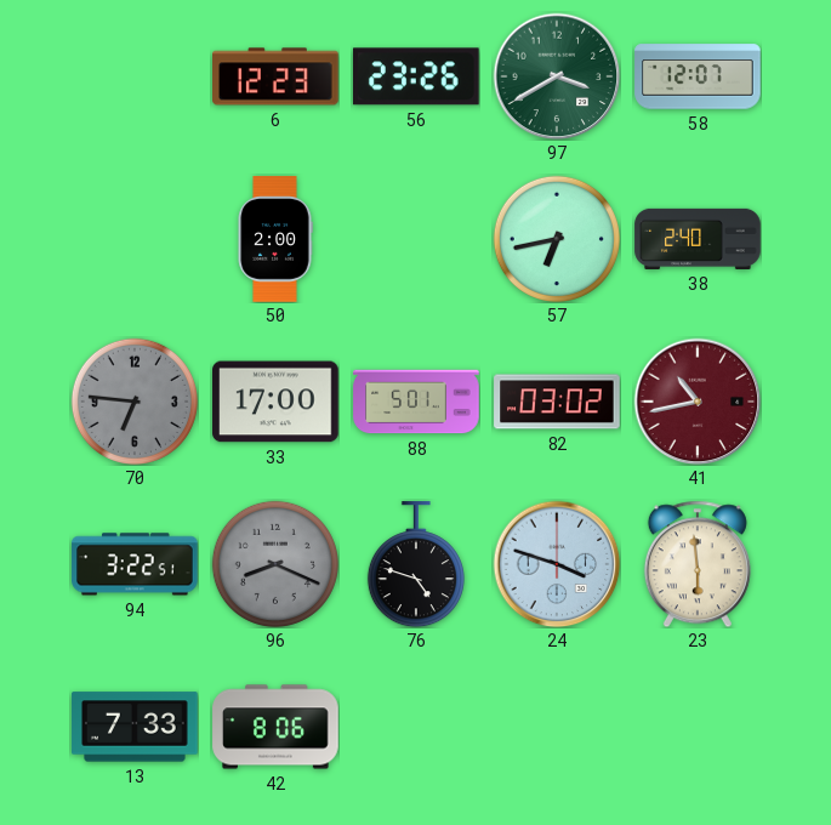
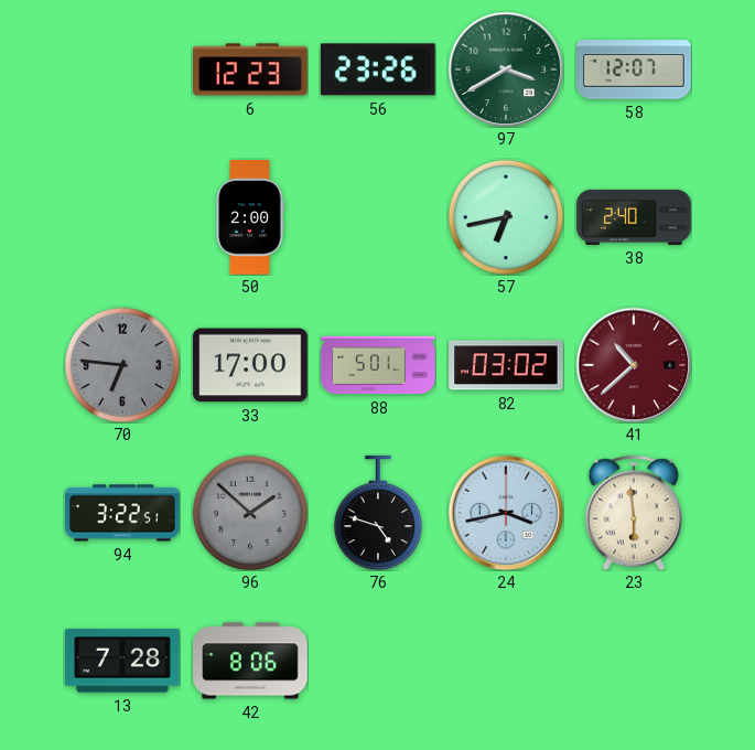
41: 10:43 -> 10:38 (634, 365)
96: 8:19 -> 1:52 (250, 513)
24: 3:48 -> 3:43 (506, 513)
13: 7:33 -> 7:28 (122, 661)
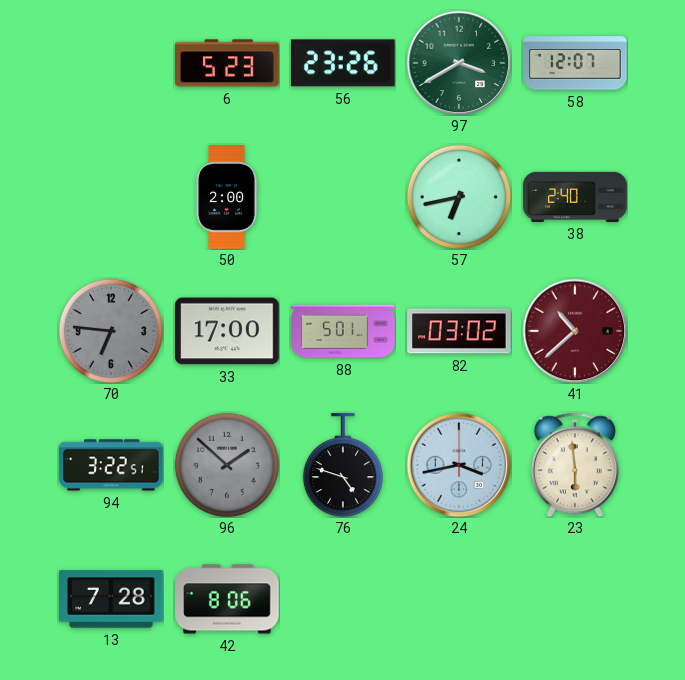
6: 12:23 -> 5:23 (227, 63)
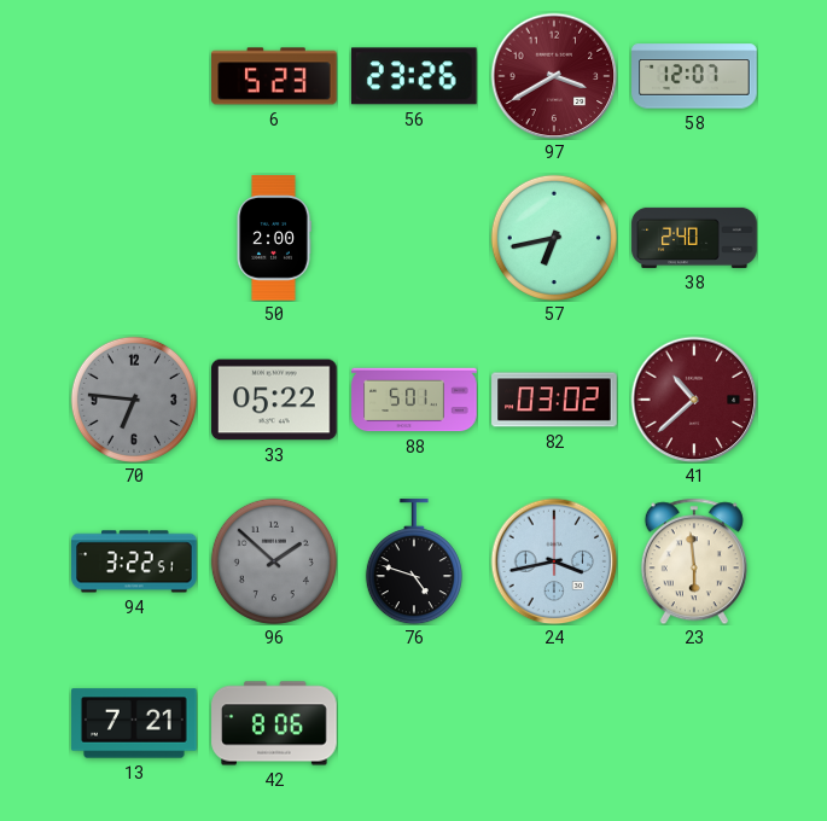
97 dial: green -> burgundy (554, 76)
33: 17:00 -> 05:22 (274, 400)
13: 7:28 -> 7:21 (134, 723)
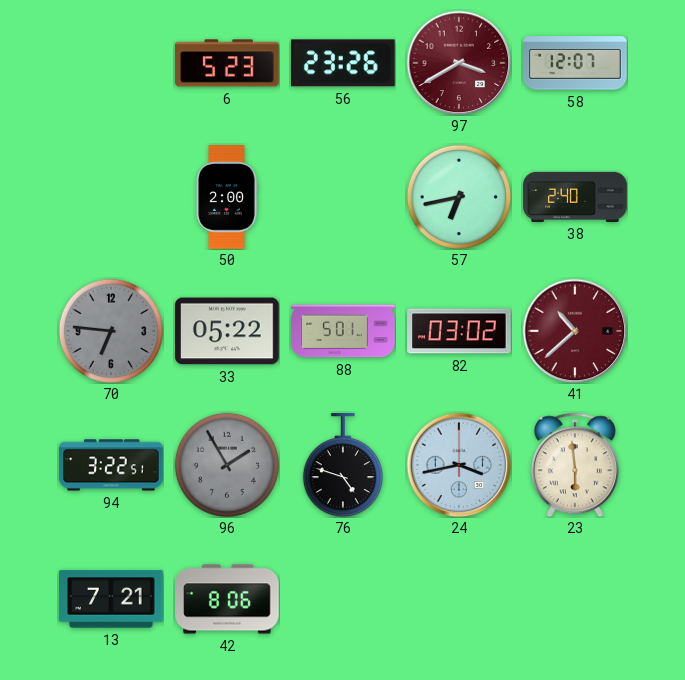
96: 1:52 -> 1:55 (227, 465)
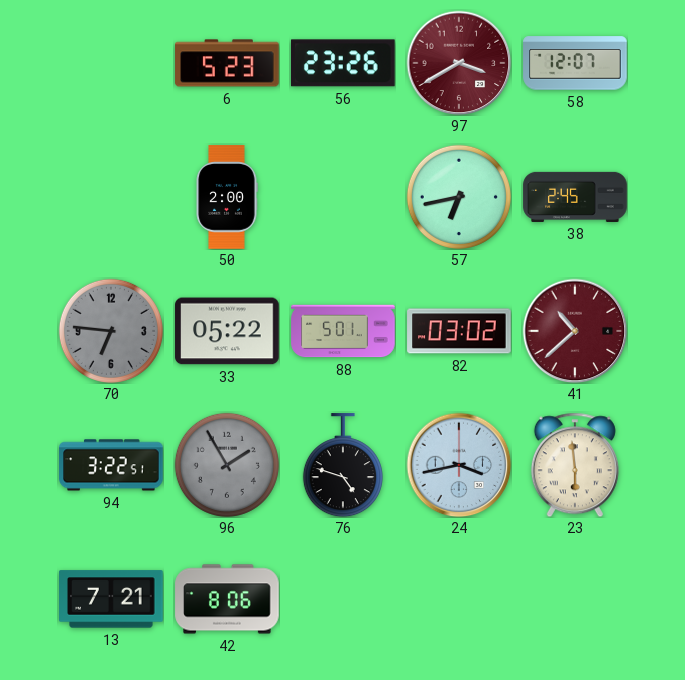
38: 2:40 -> 2:45 (575, 197)
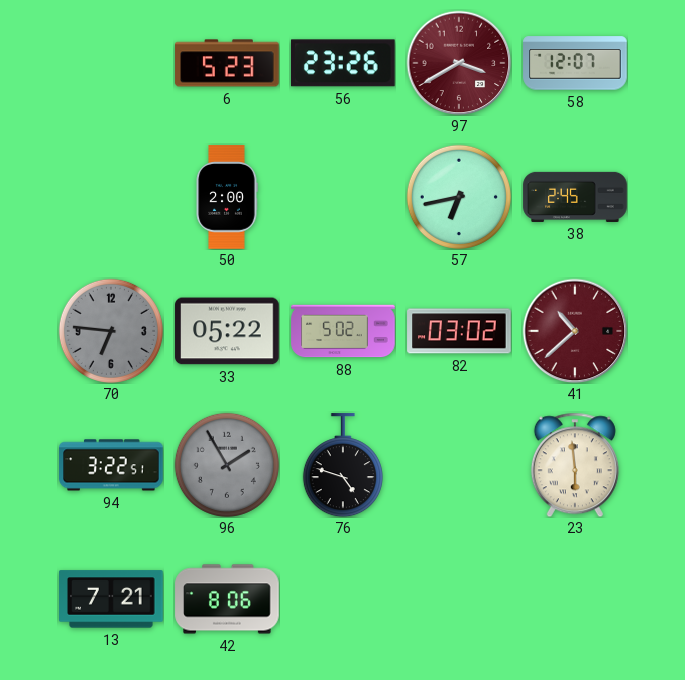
88: 5:01 -> 5:02 (343, 331)
24: 3:43 -> none (459, 465)
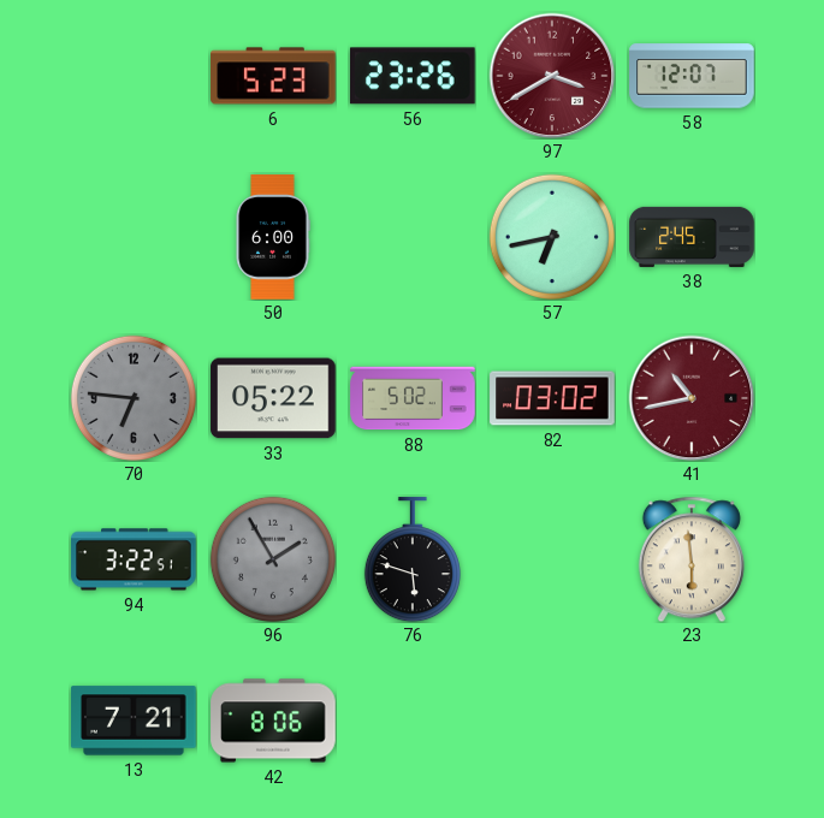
50: 2:00 -> 6:00 (273, 237)
41: 10:38 -> 10:43 (692, 398)
76: 4:48 -> 5:48 (413, 559)
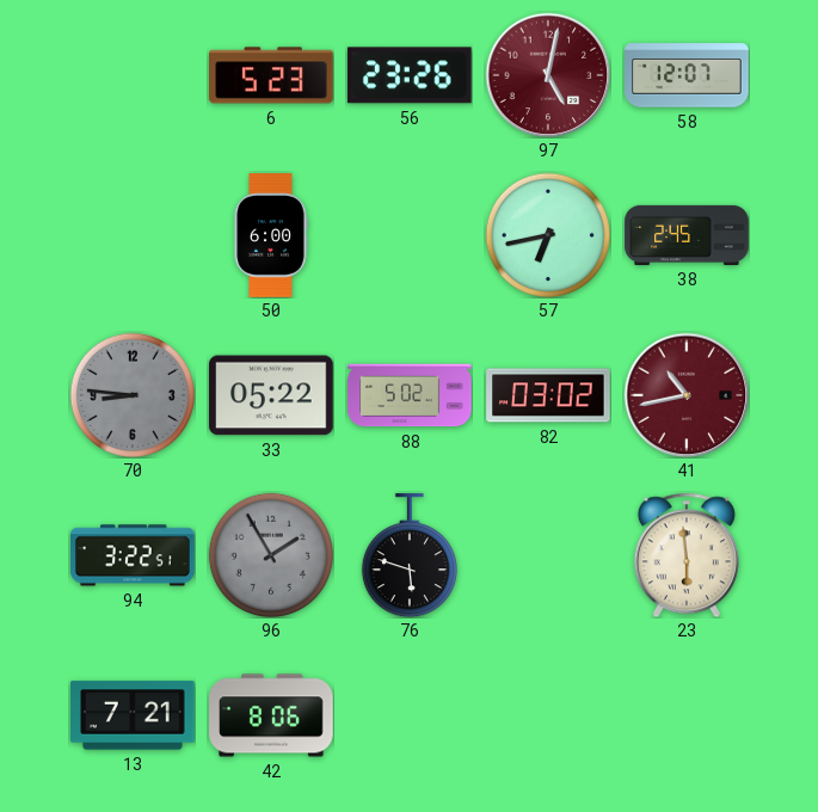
97: 3:40 -> 5:02 (548, 75)
70: 6:46 -> 8:46 (133, 395)
